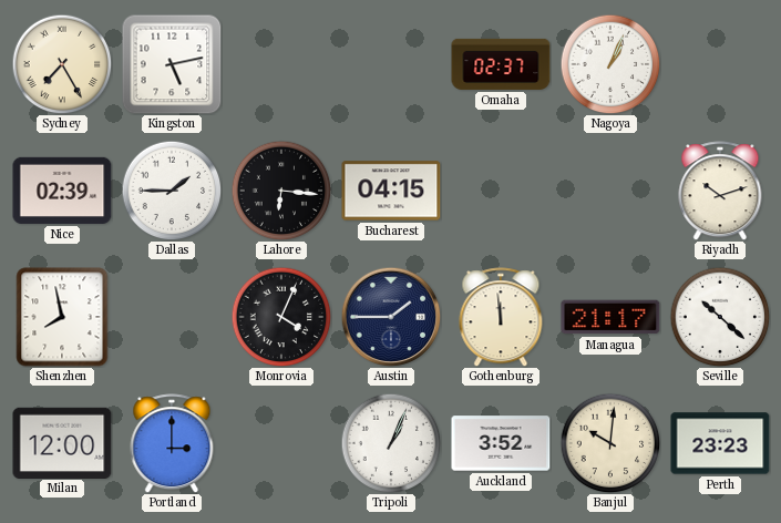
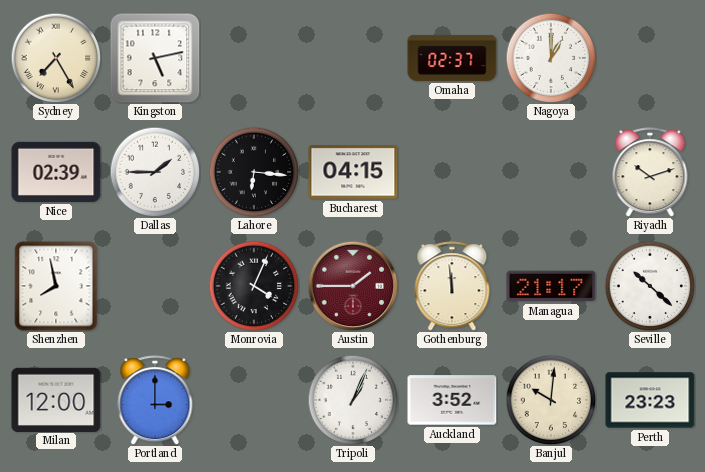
Nagoya: 1:04 -> 1:00 (551, 58)
Austin dial: navy -> burgundy (353, 286)
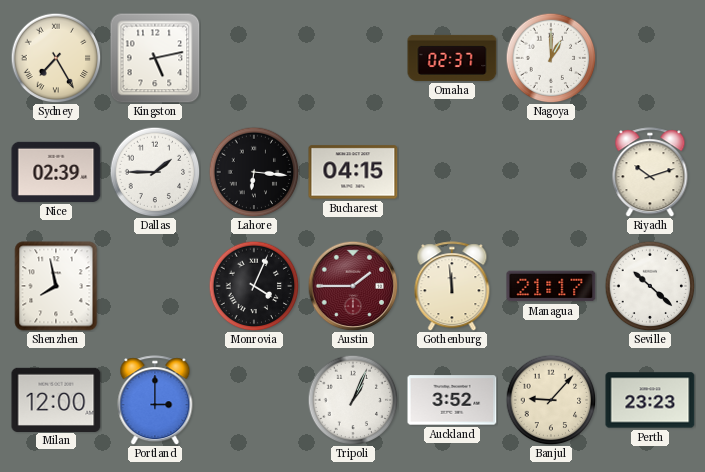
Banjul: 10:01 -> 9:07 (551, 400)
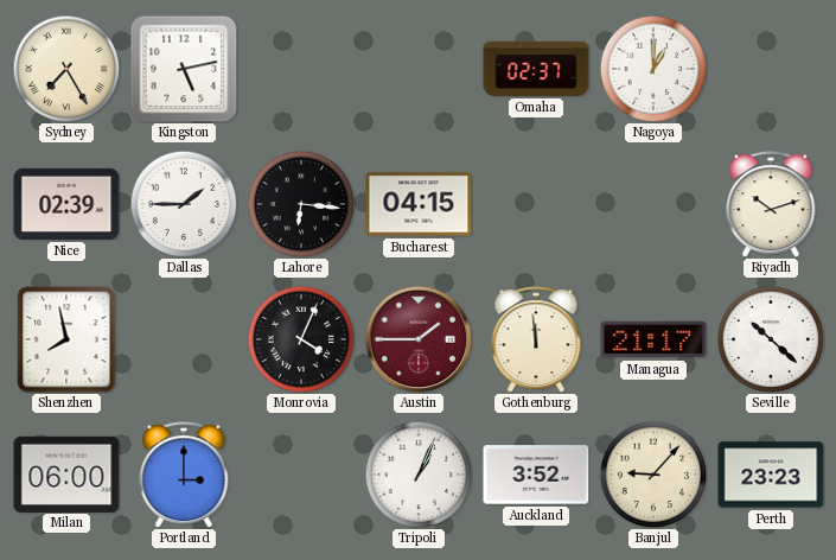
Milan: 12:00 -> 06:00 (66, 473)
